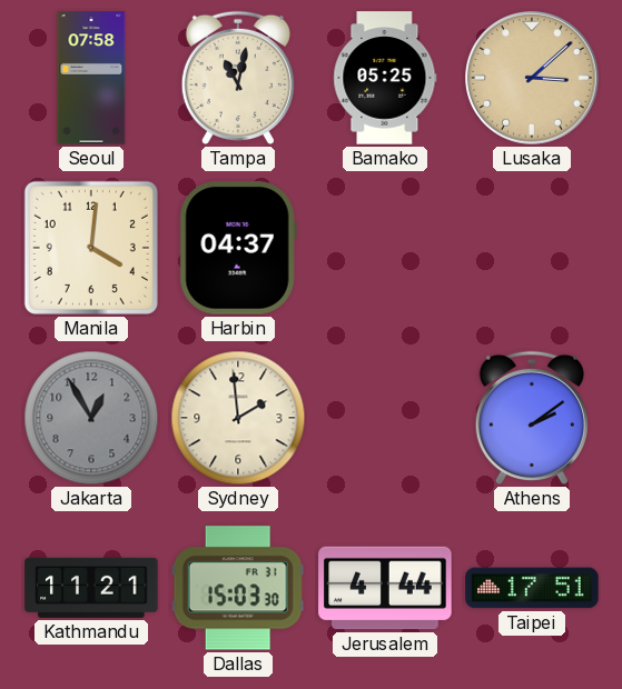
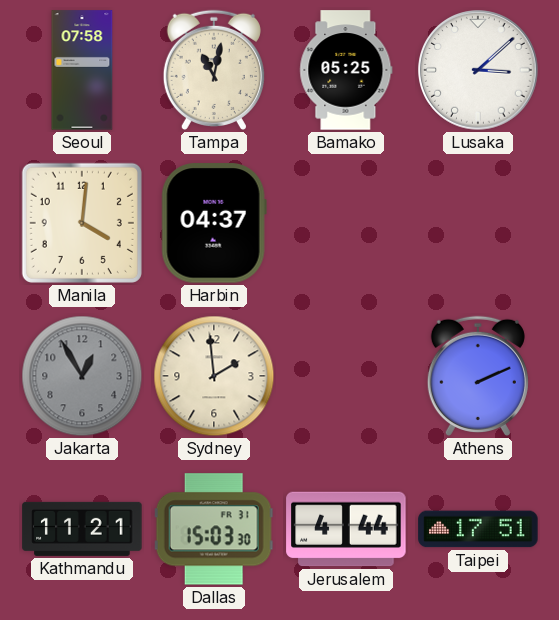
Lusaka dial: champagne -> white (478, 70)
Athens: 2:09 -> 2:11 (478, 376)
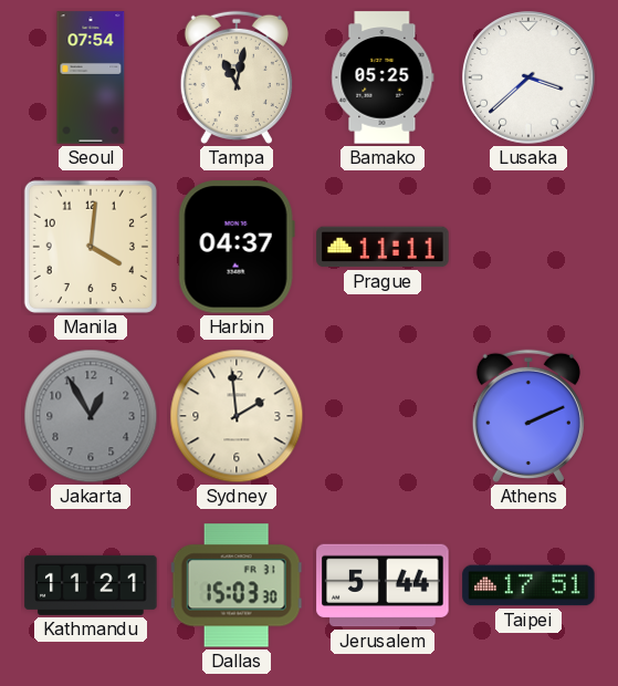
Seoul: 07:58 -> 07:54 (91, 77)
Lusaka: 3:08 -> 3:38 (528, 77)
Prague: none -> 11:11 (383, 247)
Jerusalem: 4:44 -> 5:44 (383, 585)
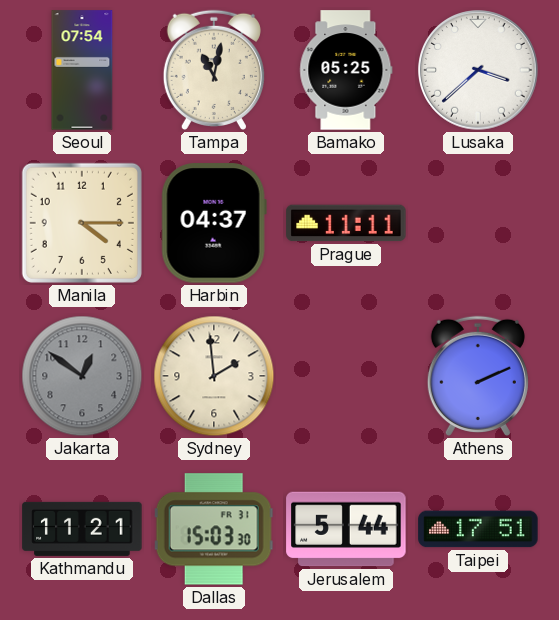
Manila: 4:01 -> 4:15 (82, 223)
Jakarta: 12:55 -> 12:51 (82, 376)
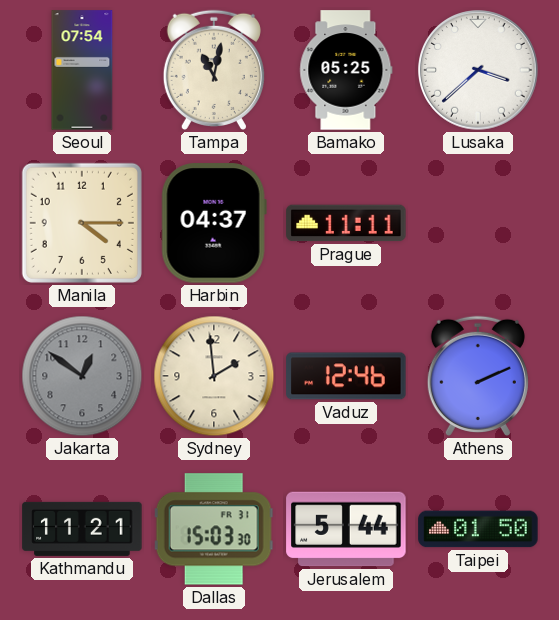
Vaduz: none -> 12:46 (346, 376)
Taipei: 17:51 -> 01:50 (478, 529)
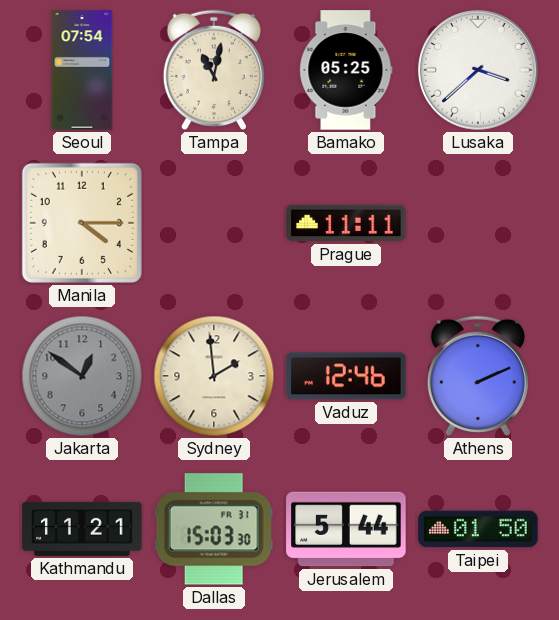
Harbin: 04:37 -> none (214, 223)
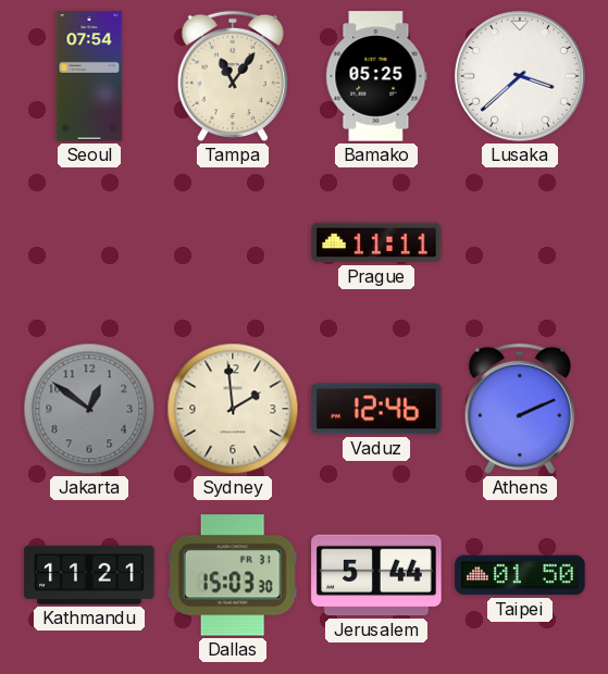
Tampa: 11:02 -> 11:06 (233, 76)
Manila: 4:15 -> none (82, 223)
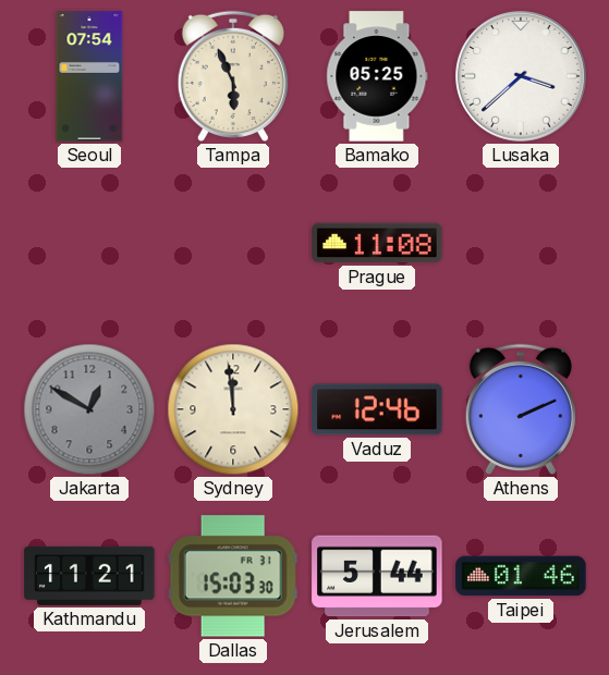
Tampa: 11:06 -> 5:56 (233, 76)
Prague: 11:11 -> 11:08 (377, 243)
Jakarta: 12:51 -> 12:50 (89, 409)
Sydney: 1:59 -> 11:59 (233, 409)
Taipei: 01:50 -> 01:46 (521, 576)
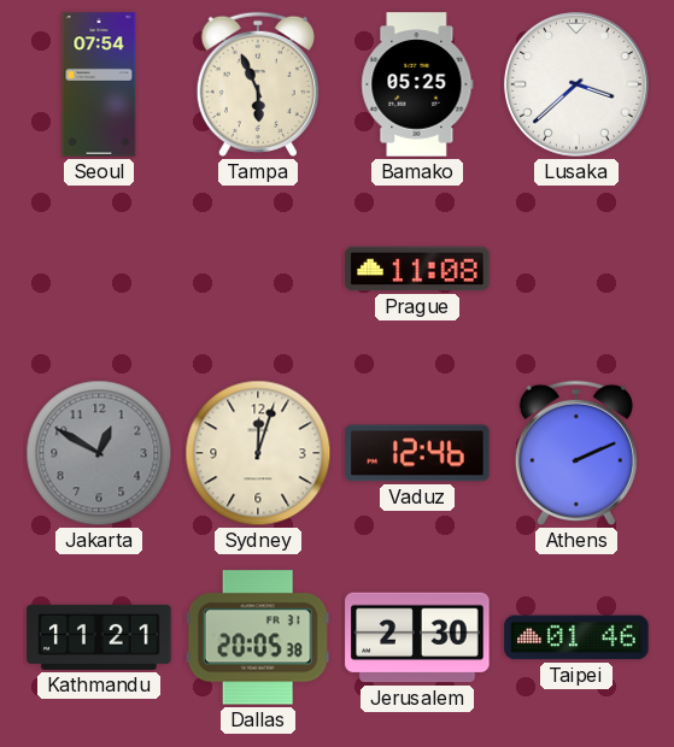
Sydney: 11:59 -> 12:03 (258, 453)
Dallas: 15:03 -> 20:05 (258, 637)
Jerusalem: 5:44 -> 2:30 (417, 637)
